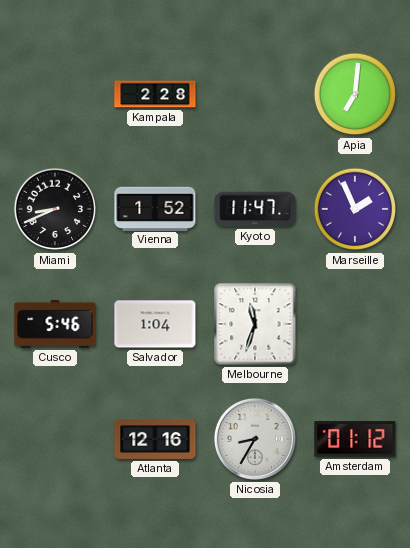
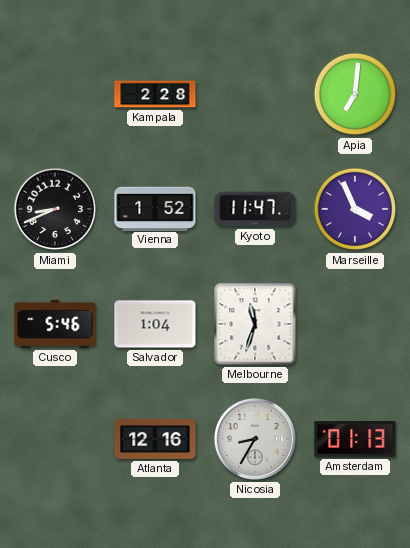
Marseille: 1:56 -> 3:56 (355, 209)
Amsterdam: 01:12 -> 01:13 (355, 439)
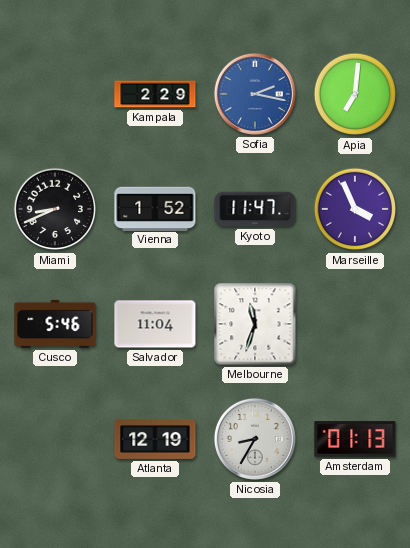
Kampala: 2:28 -> 2:29 (155, 94)
Sofia: none -> 2:17 (255, 94)
Salvador: 1:04 -> 11:04 (155, 324)
Atlanta: 12:16 -> 12:19 (155, 439)
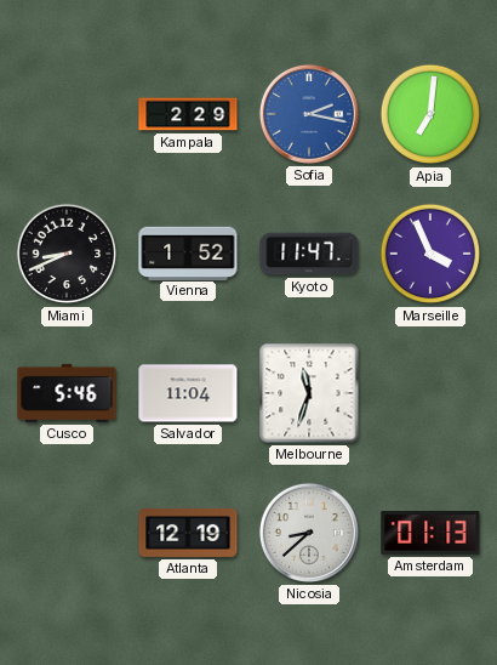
Nicosia: 8:35 -> 8:38 (309, 533)
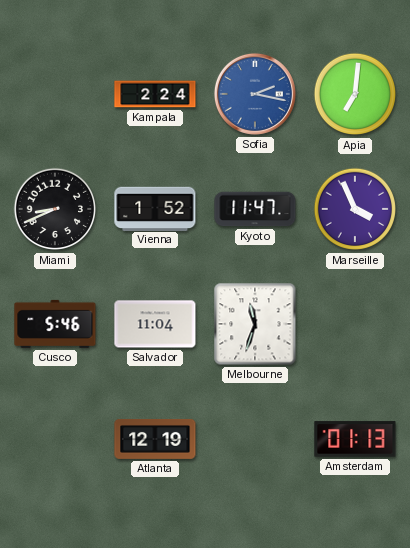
Kampala: 2:29 -> 2:24 (155, 94)
Nicosia: 8:38 -> none (309, 533)
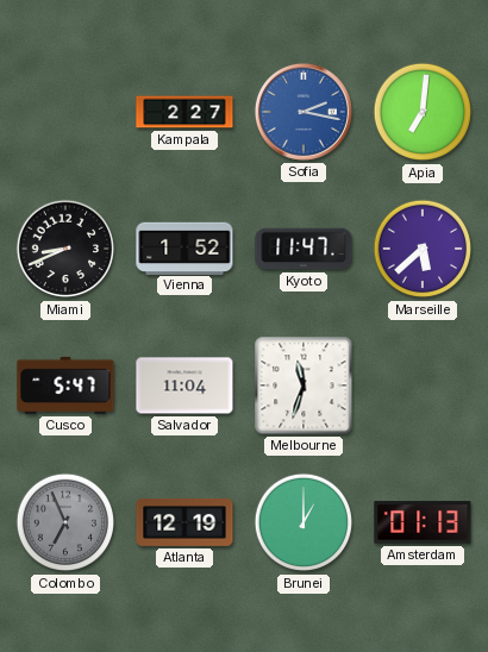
Kampala: 2:24 -> 2:27 (184, 112)
Marseille: 3:56 -> 5:38 (423, 249)
Cusco: 5:46 -> 5:47 (65, 385)
Colombo: none -> 6:56 (65, 522)
Brunei: none -> 1:00 (304, 522)
